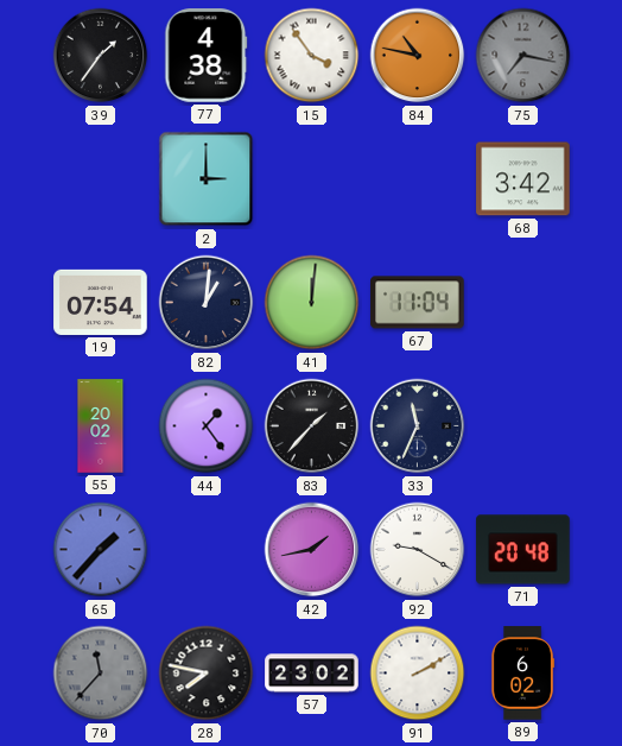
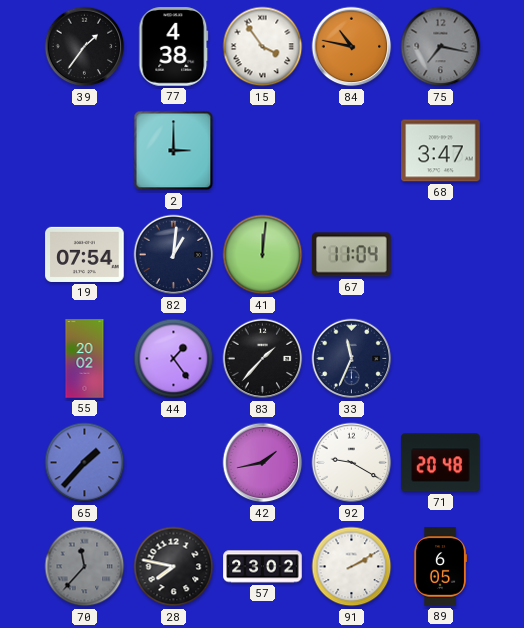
68: 3:42 -> 3:47 (441, 151)
89: 6:02 -> 6:05 (440, 567)
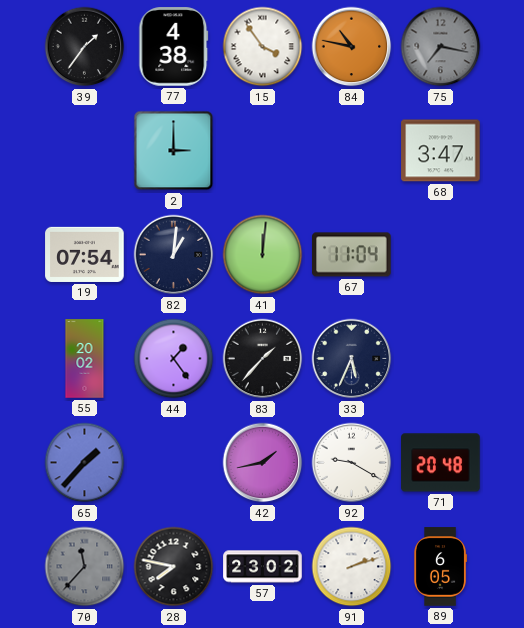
33: 11:34 -> 5:34 (352, 359)
91: 2:10 -> 2:12 (352, 567)
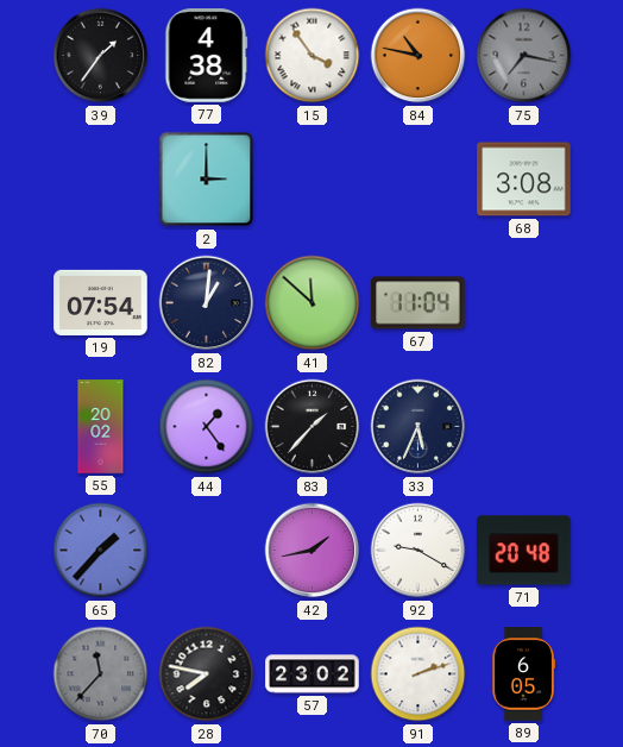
68: 3:47 -> 3:08 (524, 180)
41: 12:01 -> 11:52 (313, 303)
